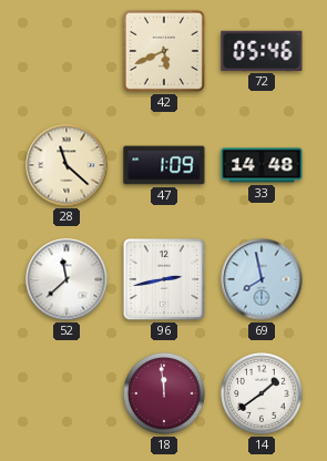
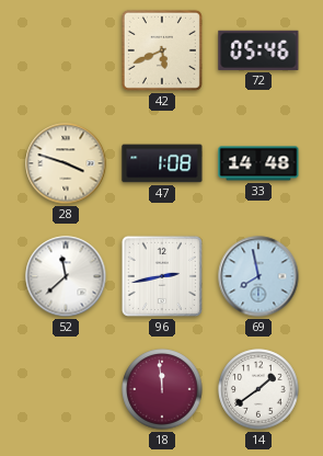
28: 11:22 -> 3:48 (66, 163)
47: 1:09 -> 1:08 (162, 163)
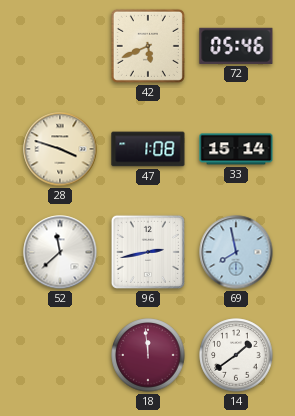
33: 14:48 -> 15:14 (236, 149)
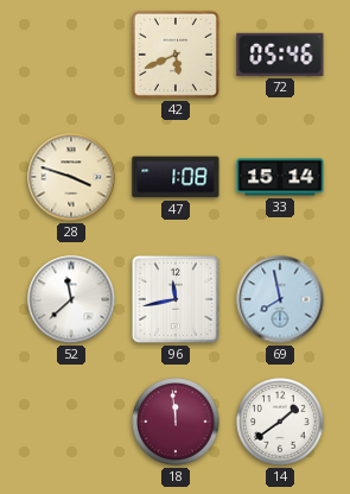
96: 2:43 -> 11:43 (176, 299)
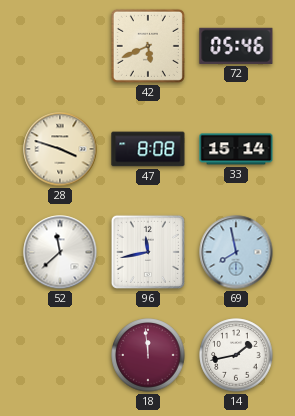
47: 1:08 -> 8:08 (148, 149)
14: 1:39 -> 1:43 (236, 355)
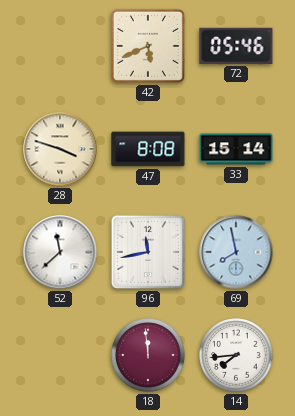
14: 1:43 -> 7:44 (236, 355)
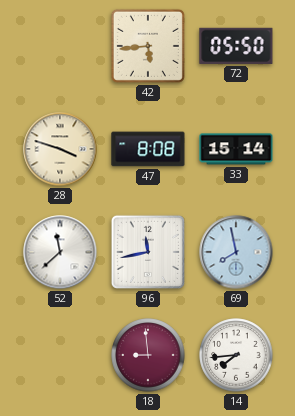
42: 5:41 -> 5:44 (148, 46)
72: 05:46 -> 05:50 (236, 46)
18: 11:59 -> 8:59 (148, 355)
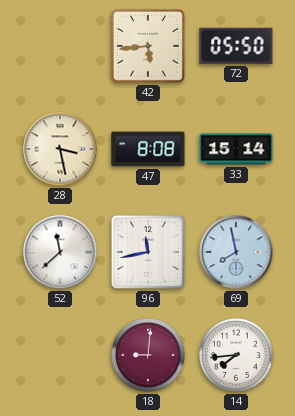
28: 3:48 -> 3:28 (60, 149)
18: 8:59 -> 9:01 (148, 355)
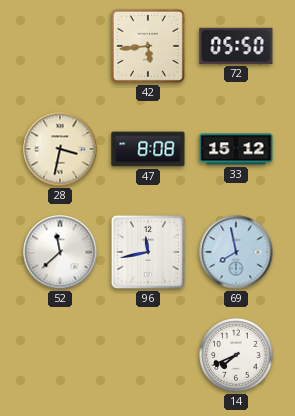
28: 3:28 -> 3:32 (60, 149)
33: 15:14 -> 15:12 (236, 149)
18: 9:01 -> none (148, 355)
14: 7:44 -> 7:41 (236, 355)
